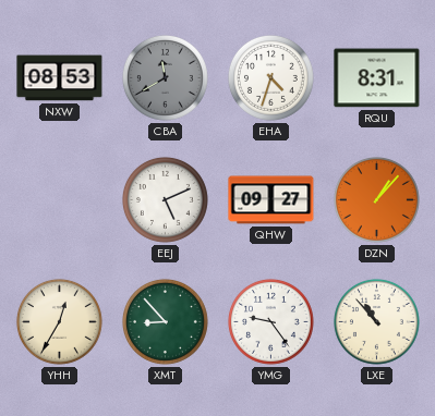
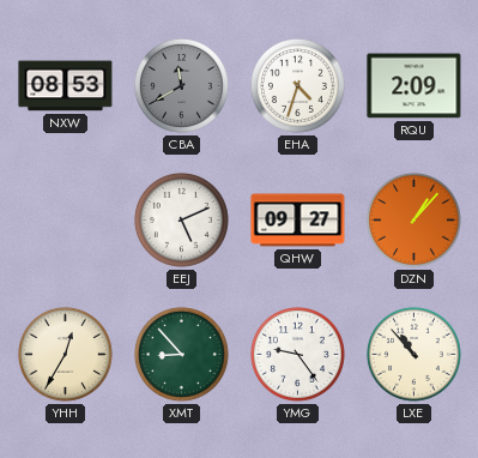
RQU: 8:31 -> 2:09 (415, 86)
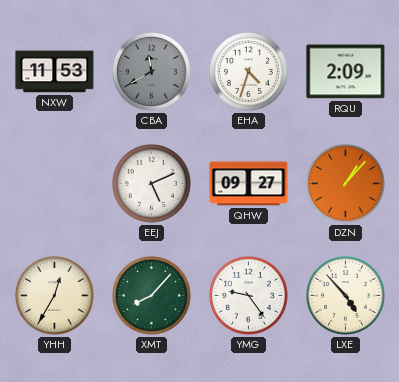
NXW: 08:53 -> 11:53 (55, 72)
XMT: 8:53 -> 8:07 (151, 295)
LXE: 10:53 -> 4:53 (345, 295)
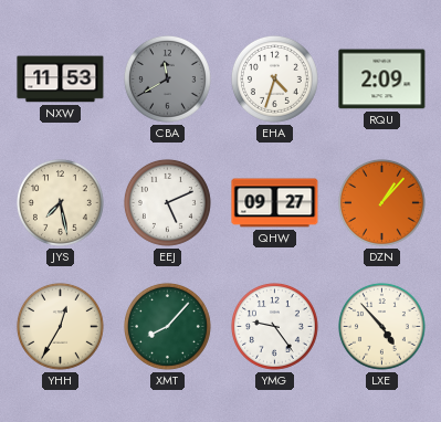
JYS: none -> 7:28 (60, 202)
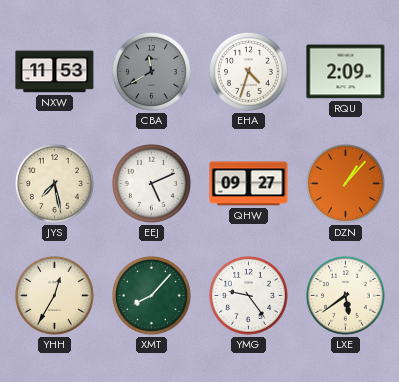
LXE: 4:53 -> 5:39 (345, 295)
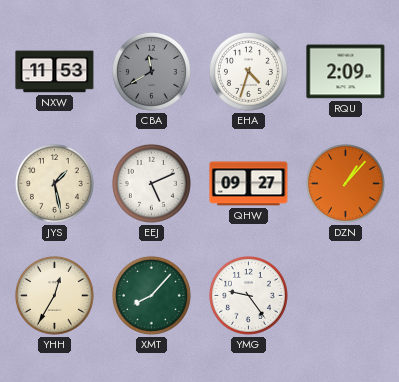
JYS: 7:28 -> 1:28 (54, 183)
LXE: 5:39 -> none (345, 295)
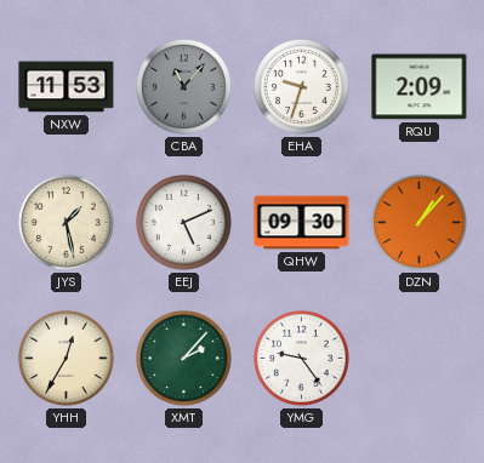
CBA: 11:40 -> 11:07 (183, 86)
EHA: 4:33 -> 9:33 (301, 86)
QHW: 09:27 -> 09:30 (302, 223)
XMT: 8:07 -> 2:07 (183, 358)
